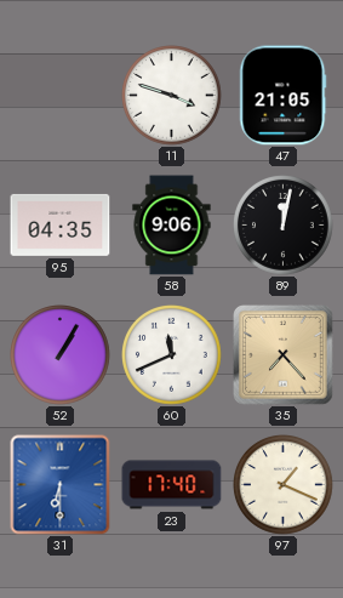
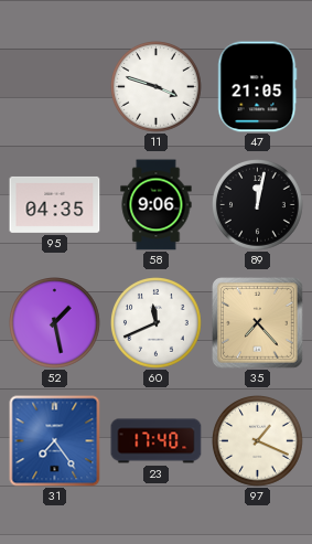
52: 1:05 -> 1:28 (55, 323)
31: 6:30 -> 7:24 (55, 441)
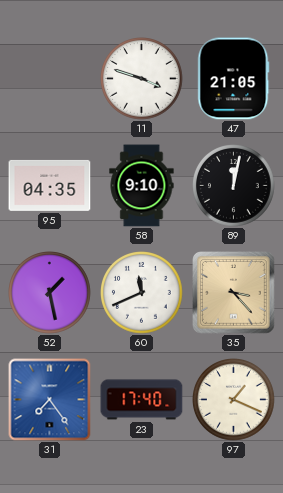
58: 9:06 -> 9:10 (142, 186)
35: 7:23 -> 3:23 (234, 293)
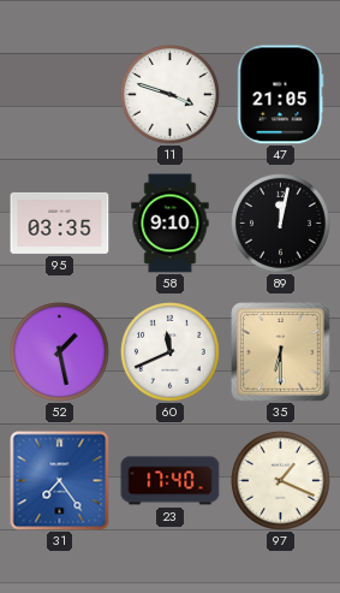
95: 04:35 -> 03:35 (60, 223)
35: 3:23 -> 6:30 (281, 352)
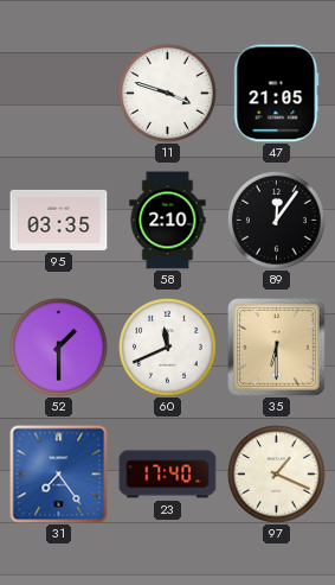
58: 9:10 -> 2:10 (168, 221)
89: 12:02 -> 12:06 (277, 221)
52: 1:28 -> 1:30 (59, 348)
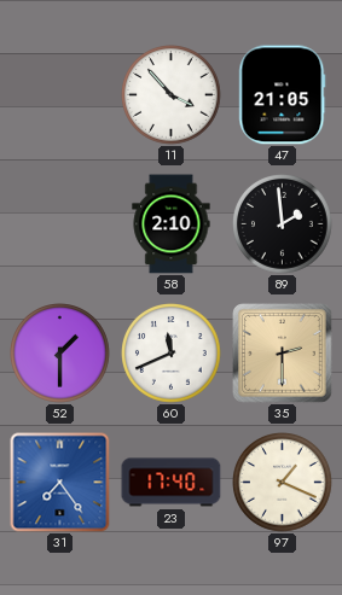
11: 3:48 -> 3:53 (172, 95)
95: 03:35 -> none (59, 220)
89: 12:06 -> 1:59 (283, 224)
35: 6:30 -> 2:30 (283, 354)
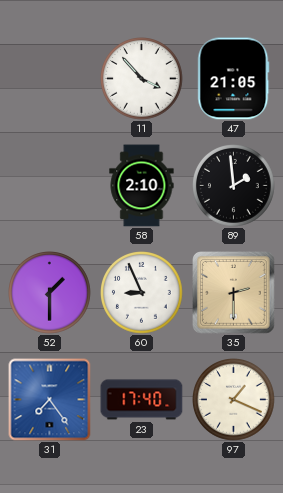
60: 11:41 -> 8:56 (142, 293)
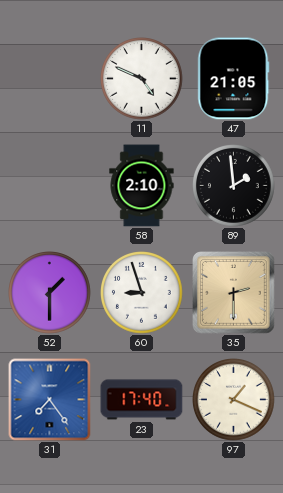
11: 3:53 -> 4:49 (142, 79)
60: 8:56 -> 8:57 (142, 293)
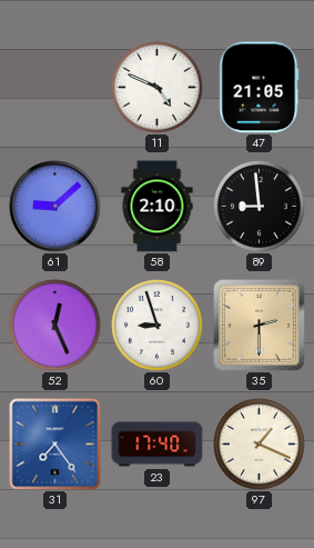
61: none -> 9:08 (55, 207)
89: 1:59 -> 8:59 (260, 207)
52: 1:30 -> 12:26 (55, 326)
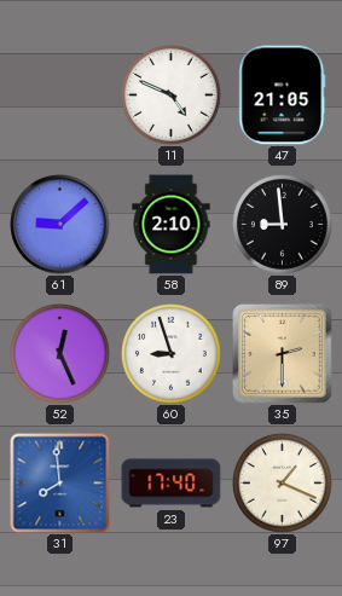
31: 7:24 -> 7:59 (60, 484)
